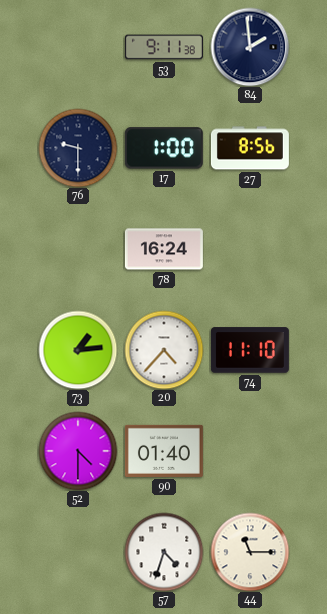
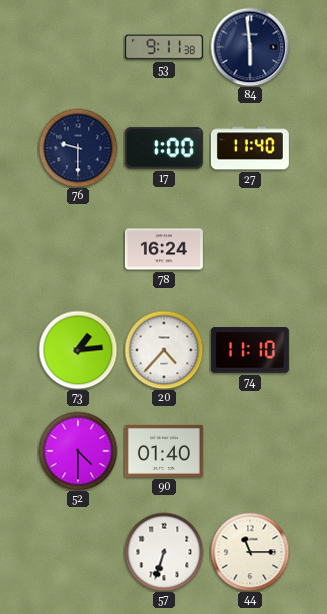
84: 1:59 -> 5:59 (250, 47)
27: 8:56 -> 11:40 (250, 148)
57: 4:33 -> 6:33 (164, 552)
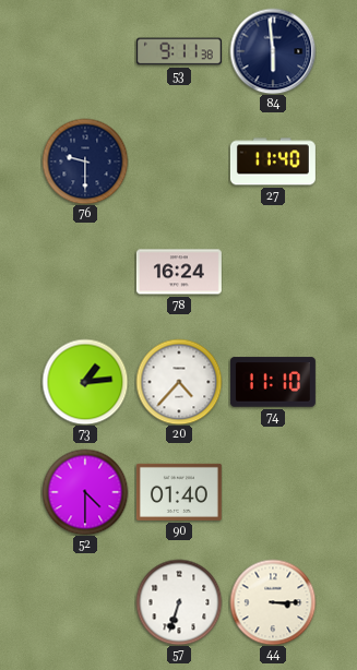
17: 1:00 -> none (164, 148)
44: 11:15 -> 3:15 (273, 602)
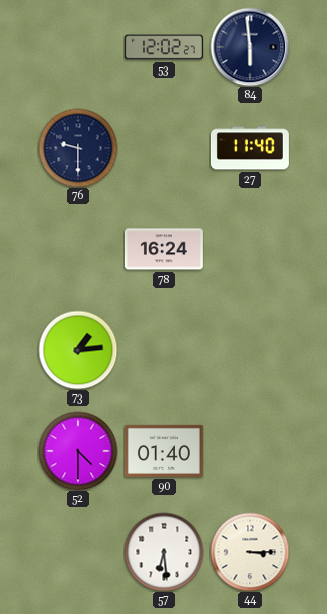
53: 9:11 -> 12:02 (164, 47)
20: 4:37 -> none (179, 382)
74: 11:10 -> none (273, 382)
57: 6:33 -> 6:29 (164, 552)
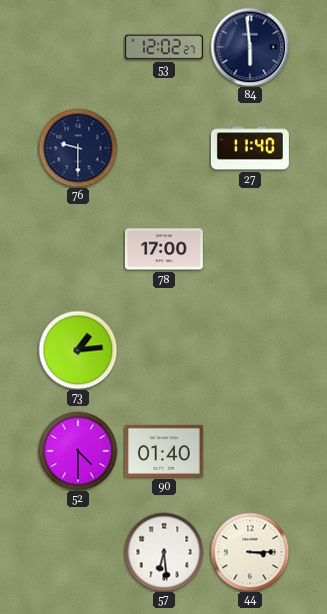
78: 16:24 -> 17:00 (164, 249)
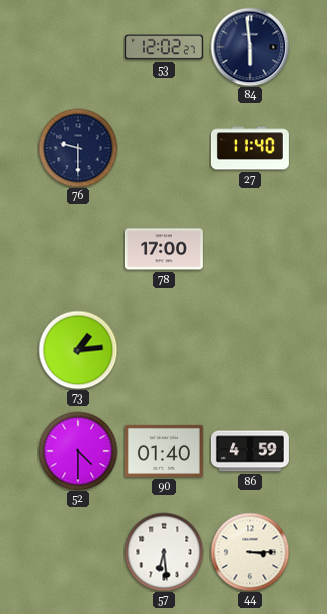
86: none -> 4:59 (250, 451)
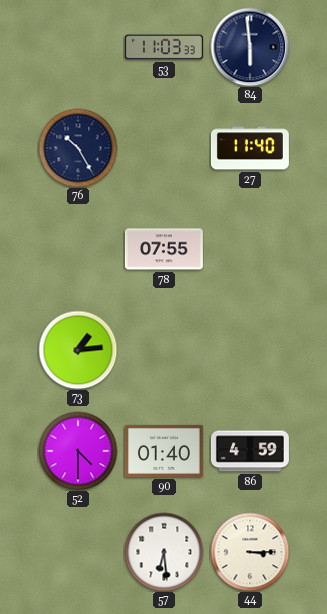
53: 12:02 -> 11:03 (164, 47)
76: 9:30 -> 10:25 (78, 148)
78: 17:00 -> 07:55 (164, 249)
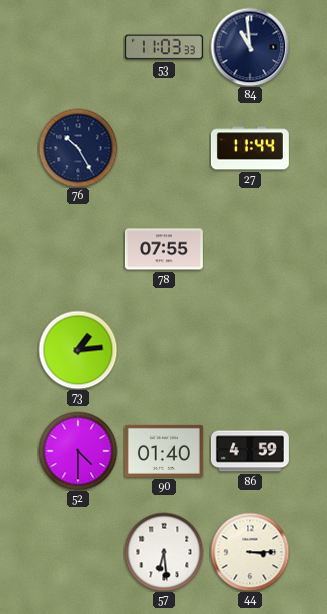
84: 5:59 -> 10:59 (250, 47)
27: 11:40 -> 11:44 (250, 148)
